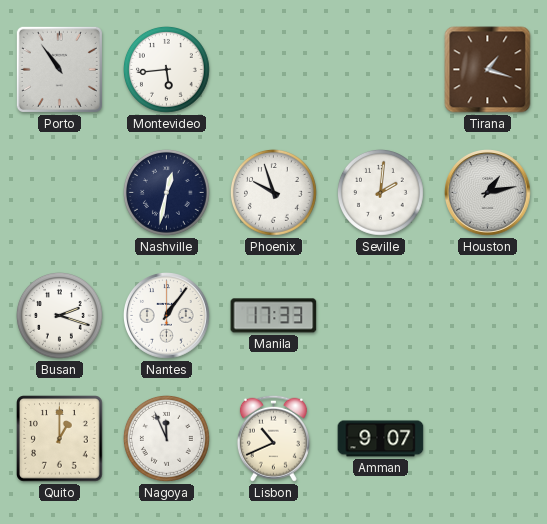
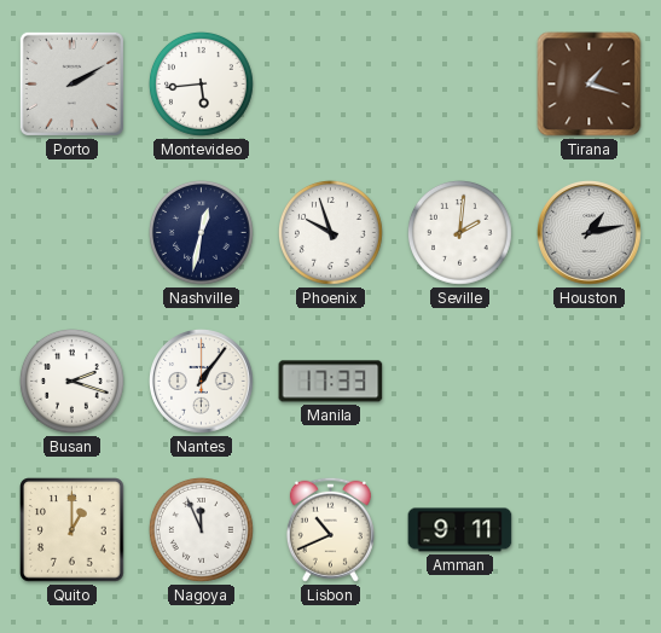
Porto: 10:54 -> 2:10 (71, 83)
Amman: 9:07 -> 9:11 (460, 530)
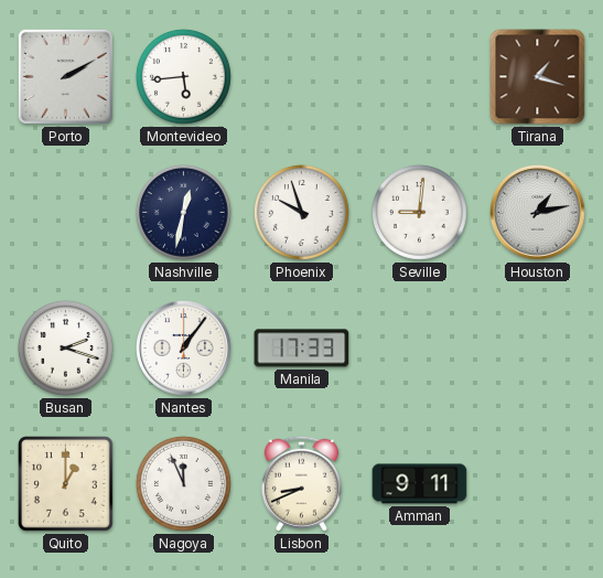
Seville: 2:01 -> 9:01 (419, 212)
Lisbon: 10:41 -> 8:41 (301, 483)
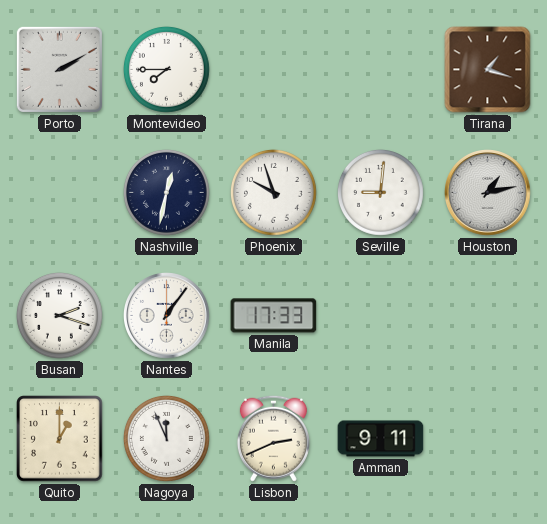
Montevideo: 5:44 -> 7:45 (166, 69)
Lisbon: 8:41 -> 2:41 (273, 438)
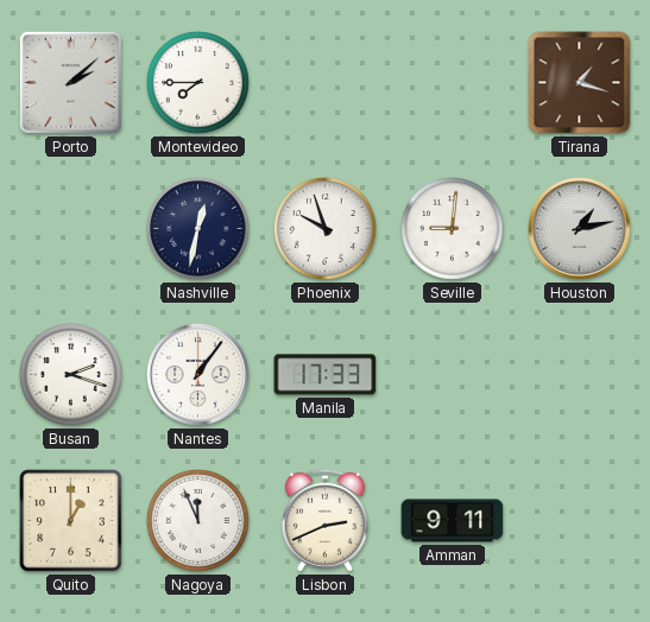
Porto: 2:10 -> 2:08 (70, 82)
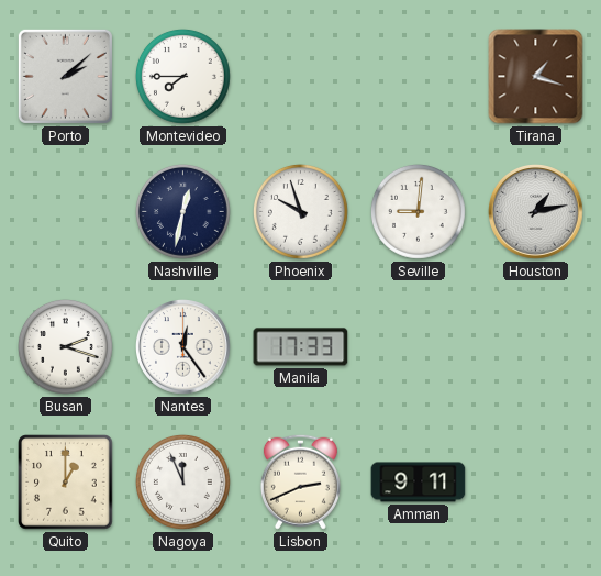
Nantes: 1:06 -> 12:24 (183, 347)
